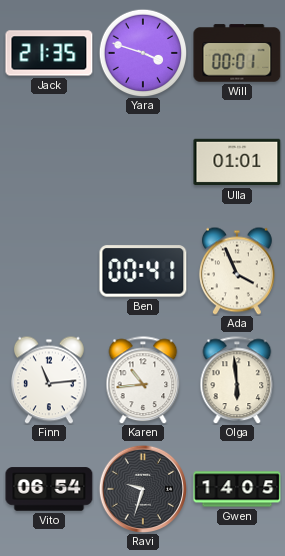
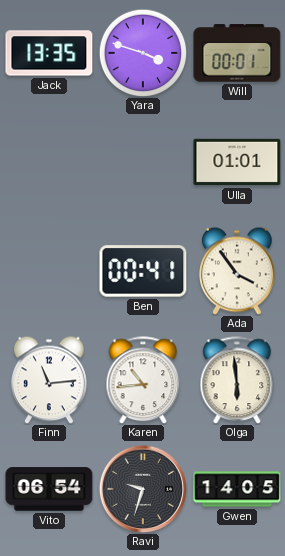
Jack: 21:35 -> 13:35 (49, 53)
Ada: 3:56 -> 3:54 (237, 271)
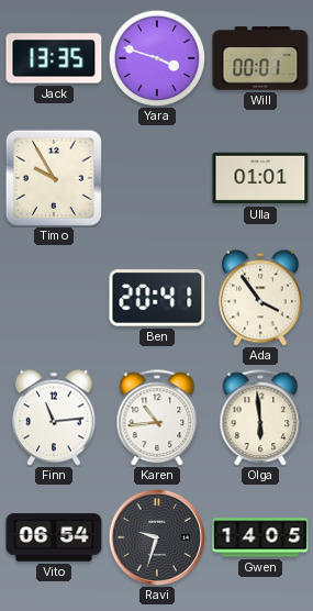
Timo: none -> 9:55 (54, 178)
Ben: 00:41 -> 20:41 (157, 298)
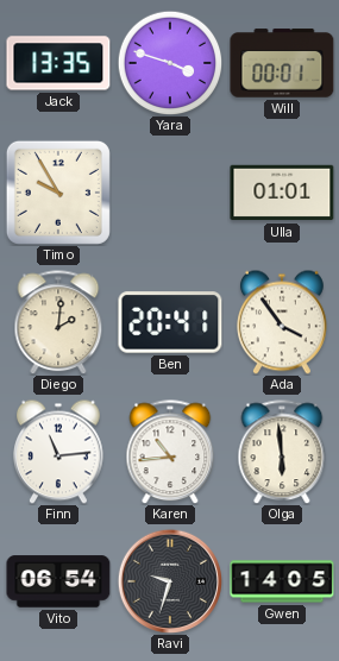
Diego: none -> 2:01 (58, 322)
